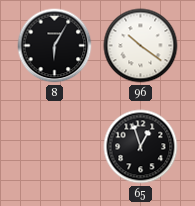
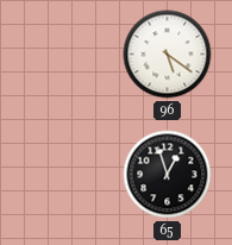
8: 6:05 -> none (55, 46)
96: 10:21 -> 5:21 (168, 55)
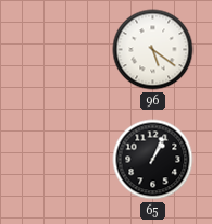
65: 12:57 -> 1:04 (153, 160)
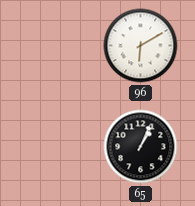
96: 5:21 -> 6:10 (141, 46)
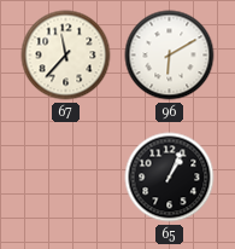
67: none -> 11:37 (66, 56)
